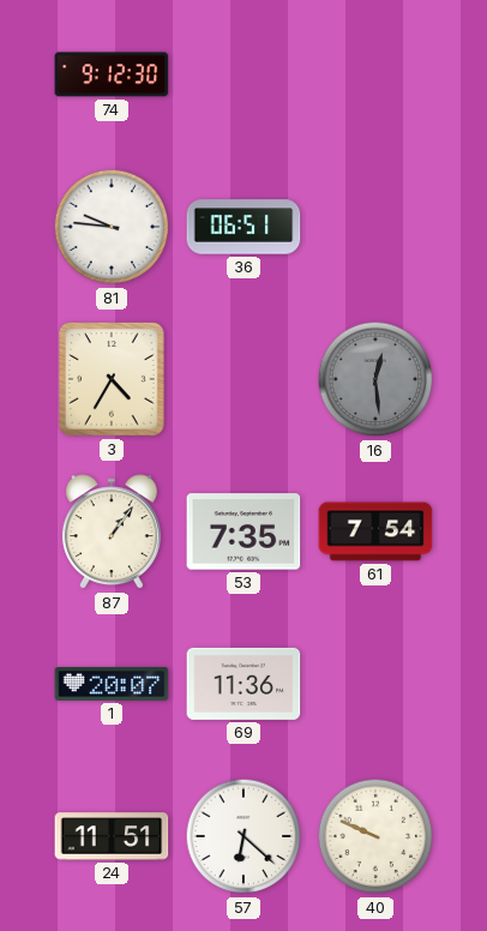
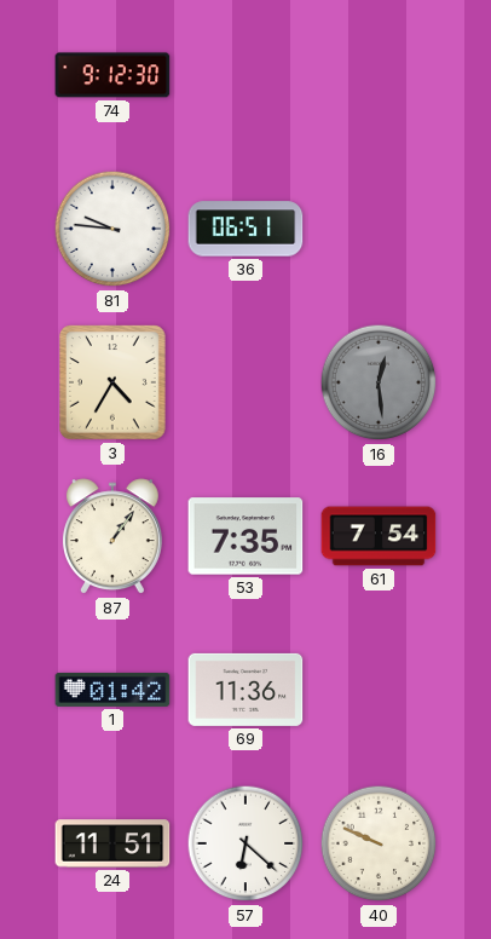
1: 20:07 -> 01:42 (112, 690)
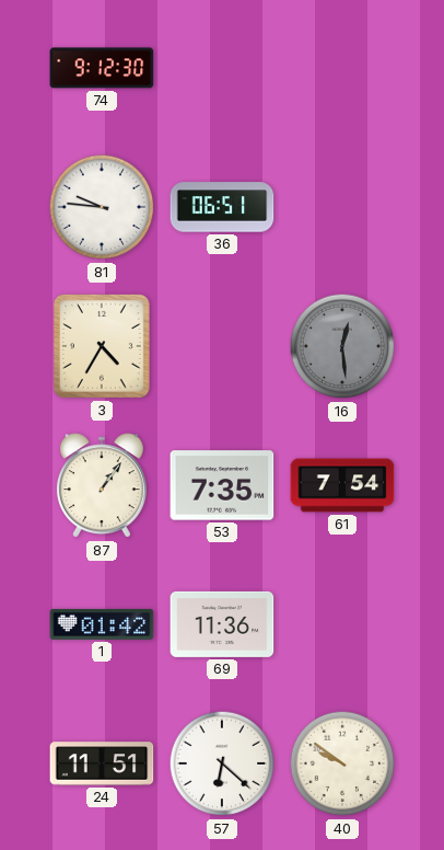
40: 9:49 -> 9:51 (342, 763)
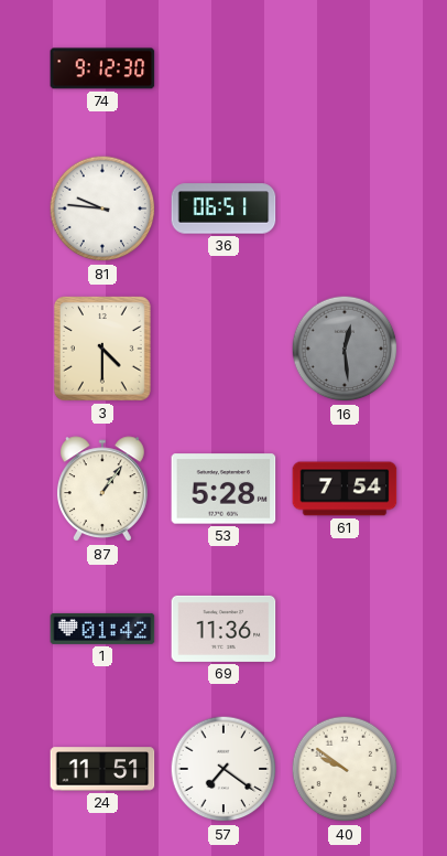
3: 4:35 -> 4:30 (103, 350)
53: 7:35 -> 5:28 (223, 489)
57: 6:22 -> 7:21 (223, 769)
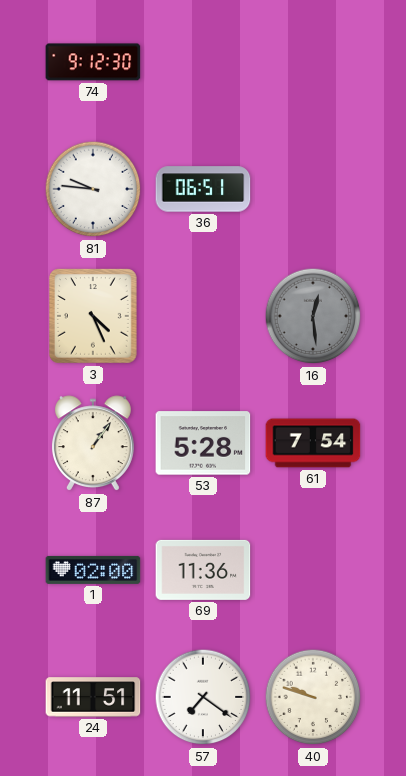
3: 4:30 -> 4:26 (94, 317)
1: 01:42 -> 02:00 (93, 570)
40: 9:51 -> 9:48 (313, 697)
